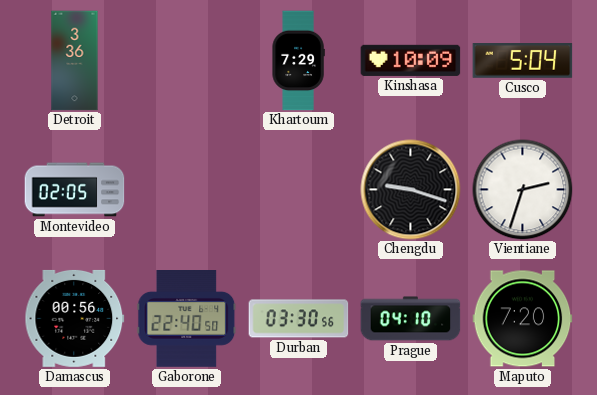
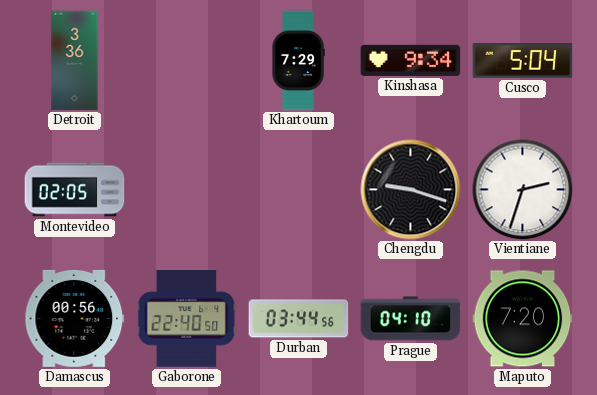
Kinshasa: 10:09 -> 9:34 (411, 60)
Durban: 03:30 -> 03:44 (299, 319)
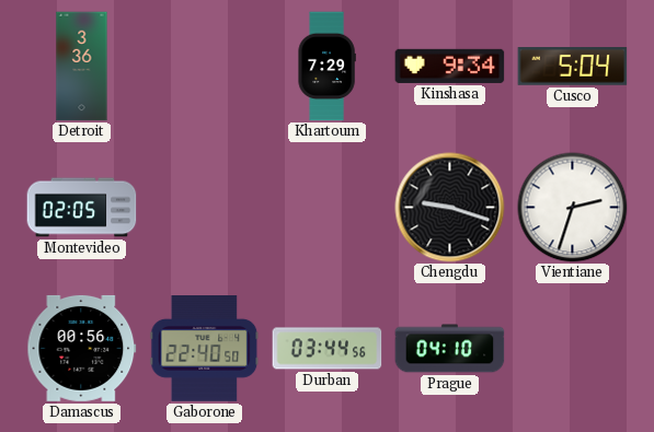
Maputo: 7:20 -> none (523, 319)
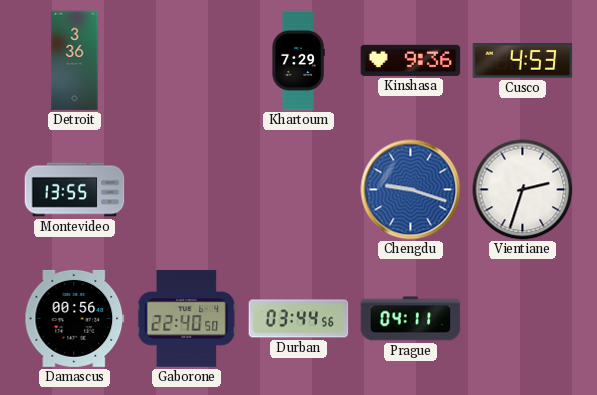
Kinshasa: 9:34 -> 9:36 (411, 60)
Cusco: 5:04 -> 4:53 (523, 61)
Montevideo: 02:05 -> 13:55 (75, 190)
Chengdu dial: black -> blue (411, 190)
Prague: 04:10 -> 04:11 (411, 319)
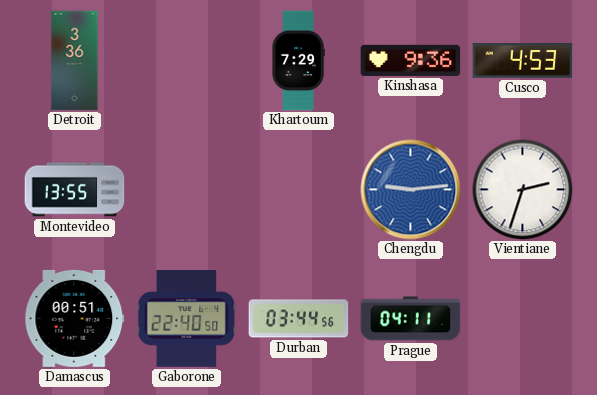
Chengdu: 9:18 -> 9:14 (411, 190)
Damascus: 00:56 -> 00:51 (75, 318)
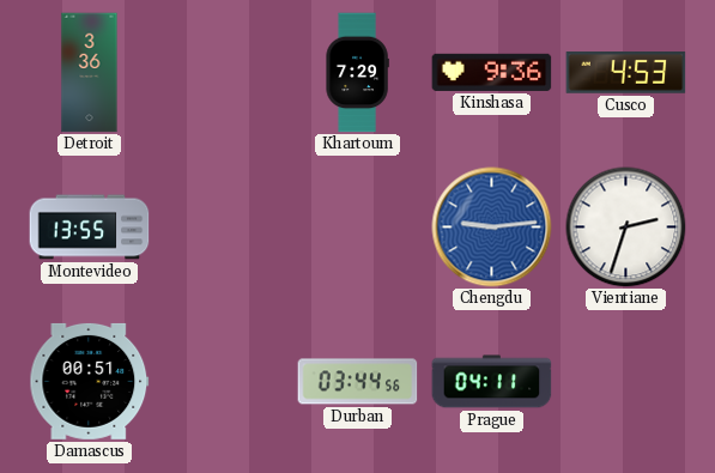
Gaborone: 22:40 -> none (187, 319)
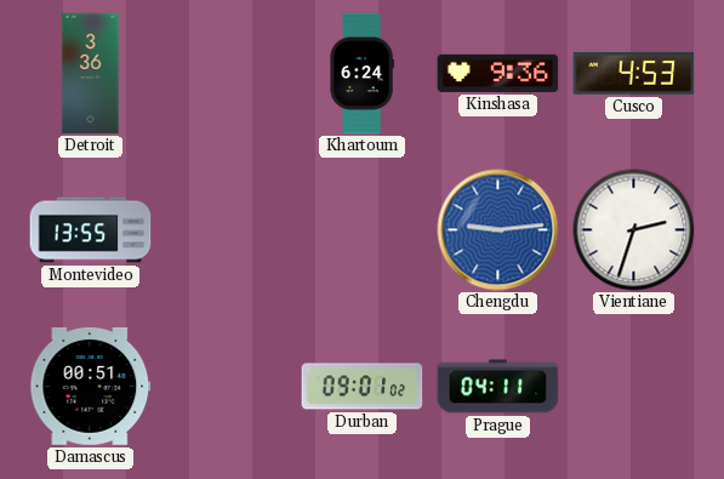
Khartoum: 7:29 -> 6:24 (361, 74)
Durban: 03:44 -> 09:01 (363, 387)
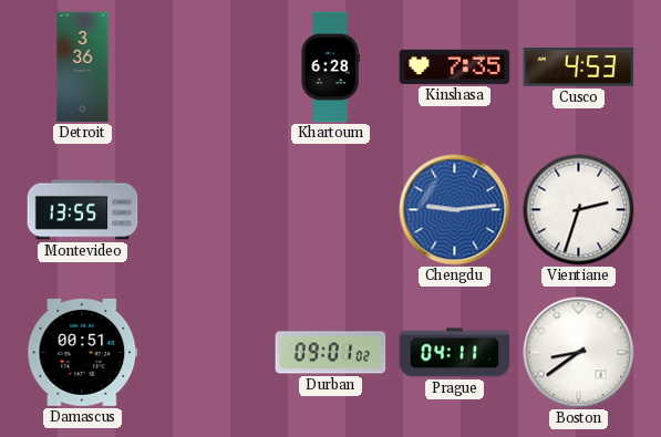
Khartoum: 6:24 -> 6:28 (330, 67)
Kinshasa: 9:36 -> 7:35 (455, 66)
Boston: none -> 8:39 (579, 353)
